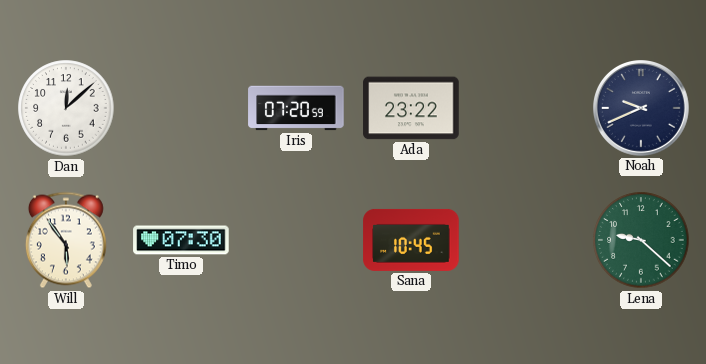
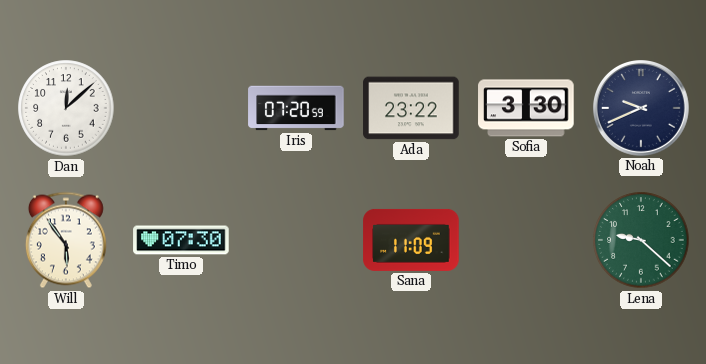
Sofia: none -> 3:30 (526, 108)
Sana: 10:45 -> 11:09 (411, 240)
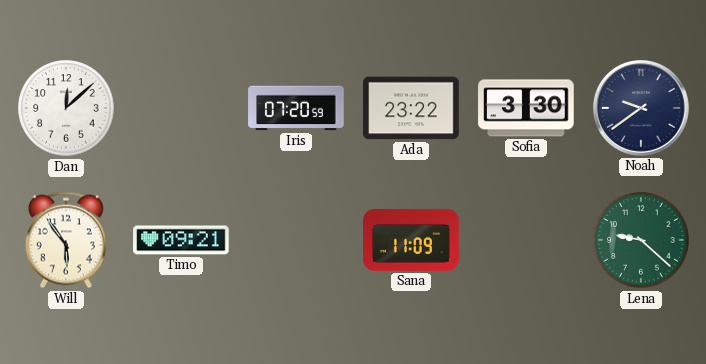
Noah: 9:41 -> 9:39 (642, 109)
Timo: 07:30 -> 09:21 (181, 240)
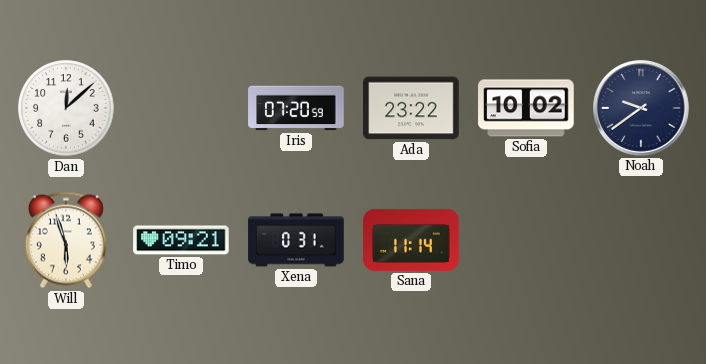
Sofia: 3:30 -> 10:02 (526, 108)
Will: 5:54 -> 5:57 (66, 240)
Xena: none -> 0:31 (296, 240)
Sana: 11:09 -> 11:14 (411, 240)
Lena: 9:22 -> none (641, 240)
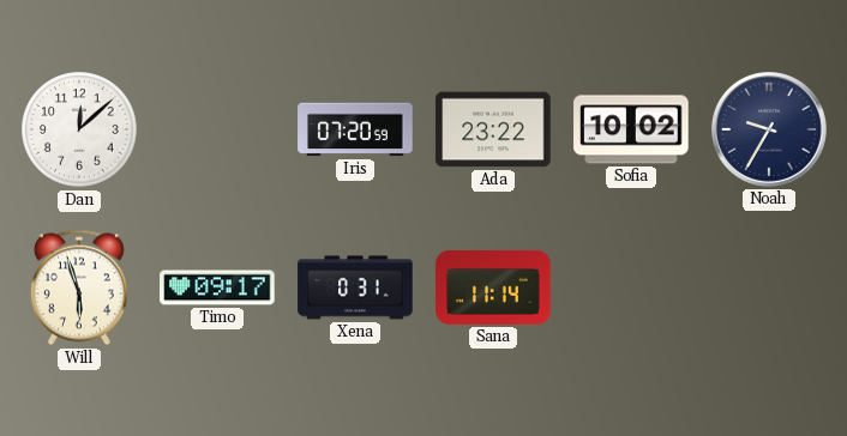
Noah: 9:39 -> 9:35 (770, 131)
Timo: 09:21 -> 09:17 (217, 287)
